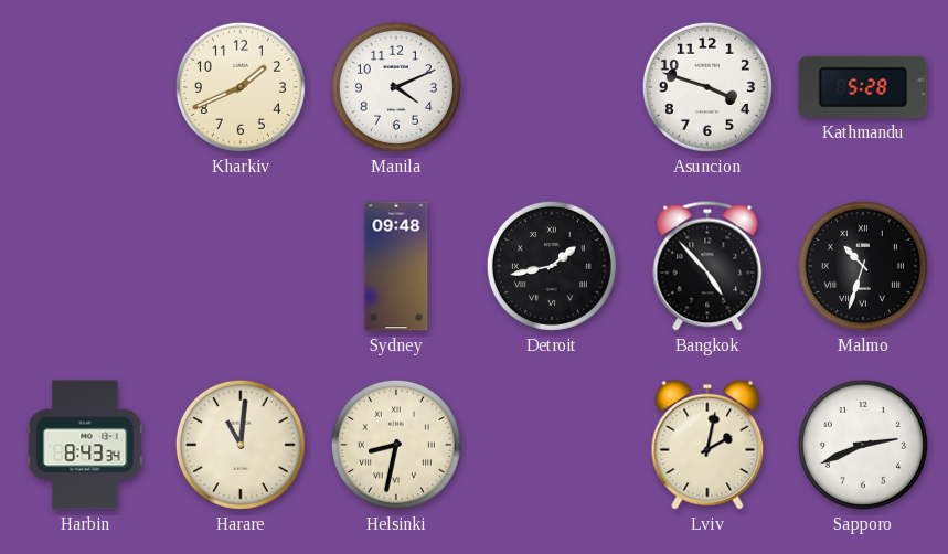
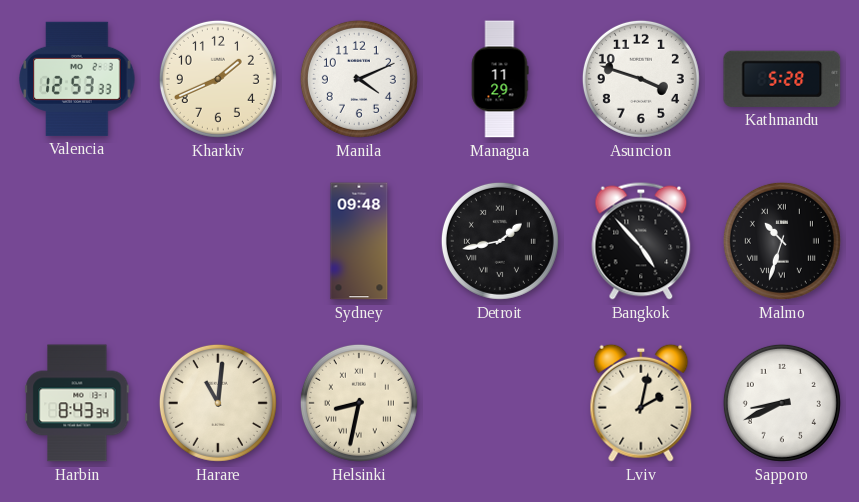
Valencia: none -> 12:53 (77, 79)
Managua: none -> 11:29 (500, 79)
Sapporo: 2:41 -> 8:41 (782, 403)
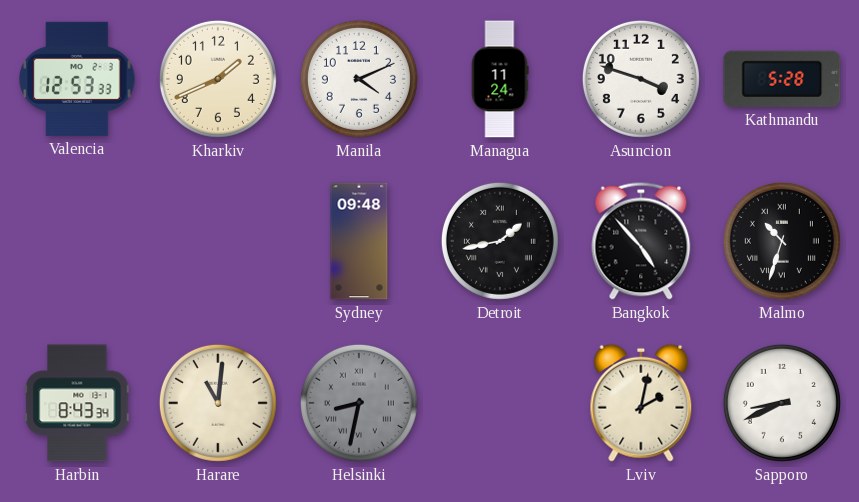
Managua: 11:29 -> 11:24 (500, 79)
Helsinki dial: cream -> grey (359, 403)
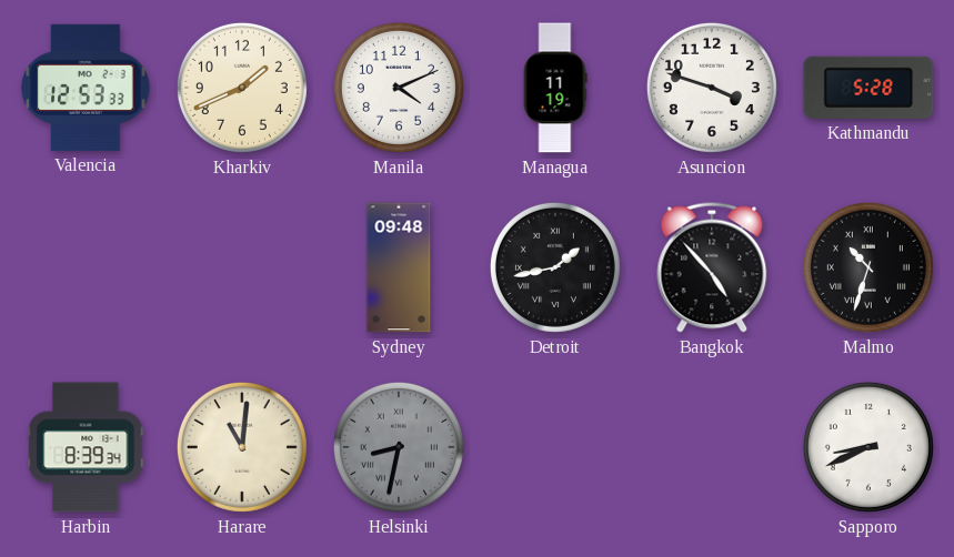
Managua: 11:24 -> 11:19 (555, 88)
Harbin: 8:43 -> 8:39 (86, 447)
Lviv: 2:02 -> none (641, 403)
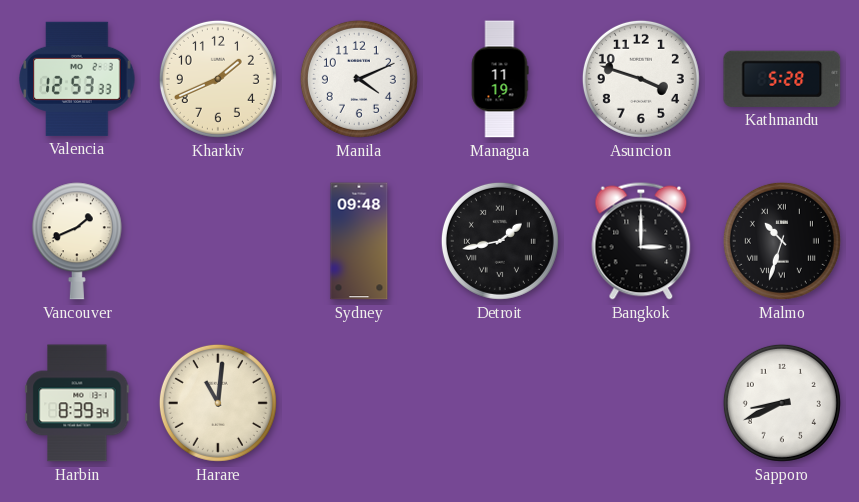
Vancouver: none -> 1:41 (77, 241)
Bangkok: 4:53 -> 3:00 (641, 241)
Helsinki: 8:32 -> none (399, 447)
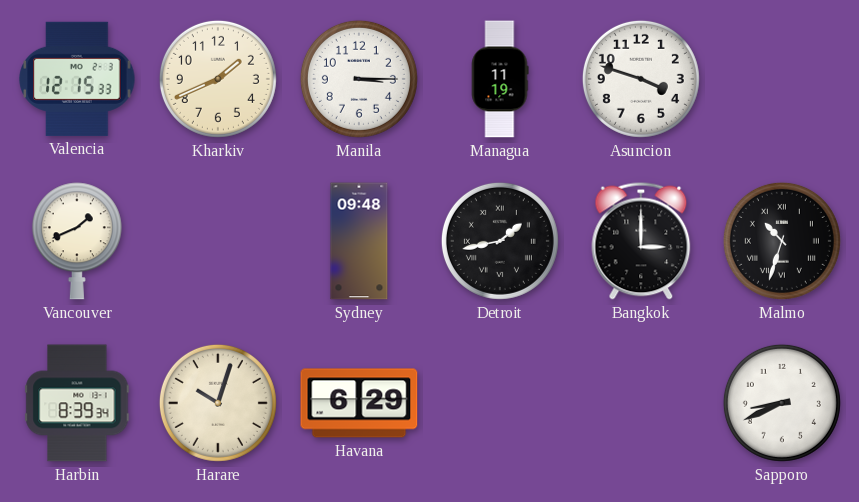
Valencia: 12:53 -> 12:15 (77, 79)
Manila: 4:11 -> 3:15 (359, 79)
Kathmandu: 5:28 -> none (782, 79)
Harare: 11:01 -> 10:03 (218, 403)
Havana: none -> 6:29 (359, 403)
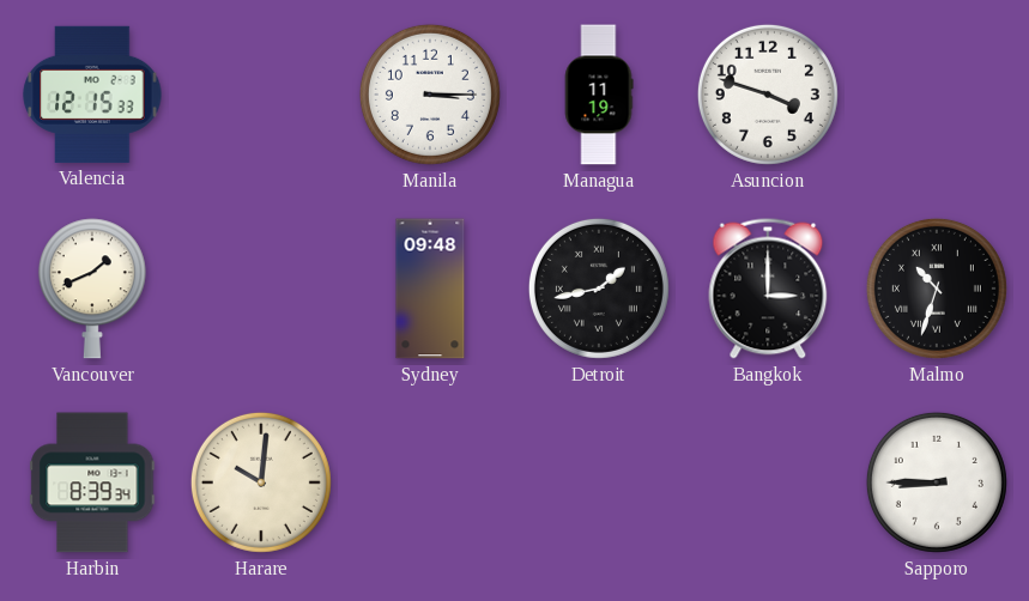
Kharkiv: 1:41 -> none (218, 79)
Harare: 10:03 -> 10:01 (261, 482)
Havana: 6:29 -> none (359, 403)
Sapporo: 8:41 -> 8:45 (937, 482)
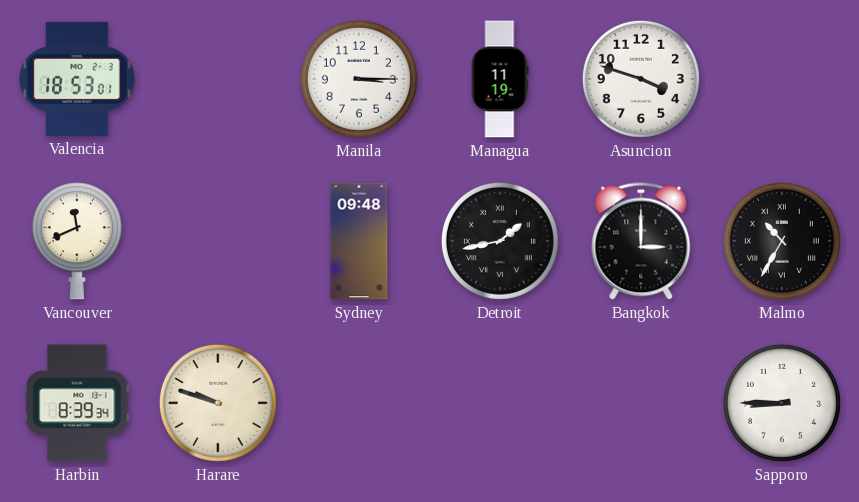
Valencia: 12:15 -> 18:53 (77, 79)
Vancouver: 1:41 -> 11:41 (77, 241)
Malmo: 10:33 -> 10:35 (782, 241)
Harare: 10:01 -> 9:48 (218, 403)
